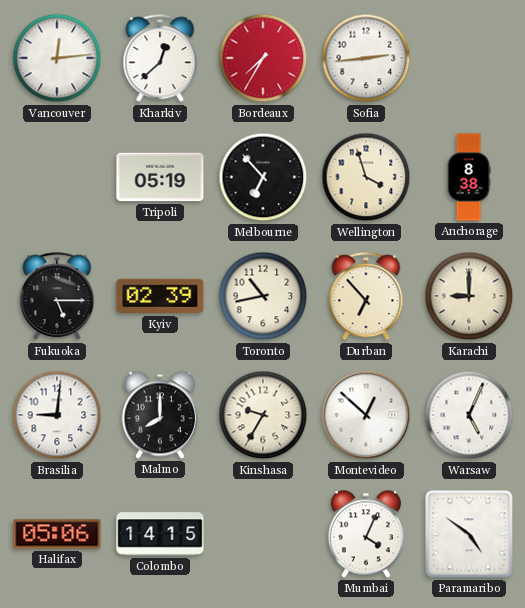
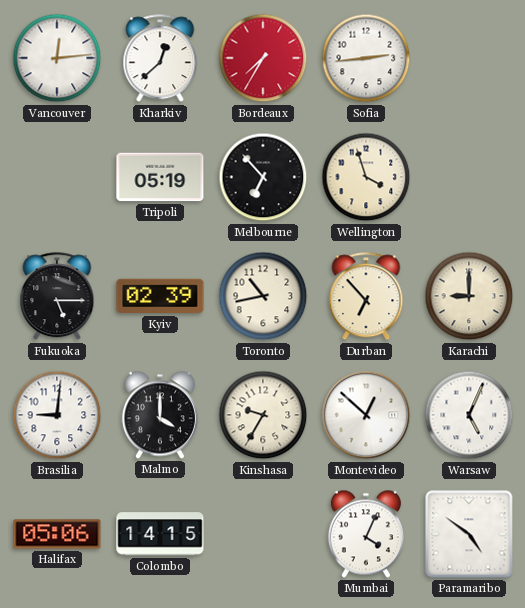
Anchorage: 8:38 -> none (469, 177)
Malmo: 8:00 -> 4:00 (160, 415)
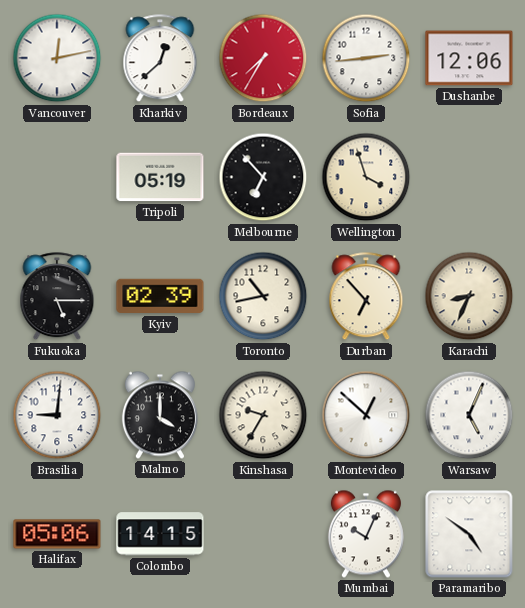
Vancouver: 12:14 -> 12:13 (57, 58)
Dushanbe: none -> 12:06 (469, 58)
Karachi: 9:00 -> 8:34 (469, 296)
Mumbai: 4:04 -> 10:04 (366, 534)
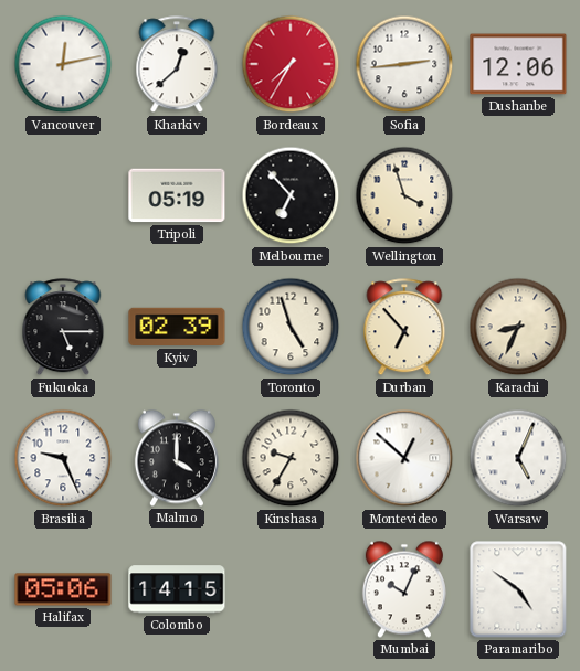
Toronto: 10:43 -> 4:57 (291, 327)
Brasilia: 9:01 -> 9:26 (63, 458)
